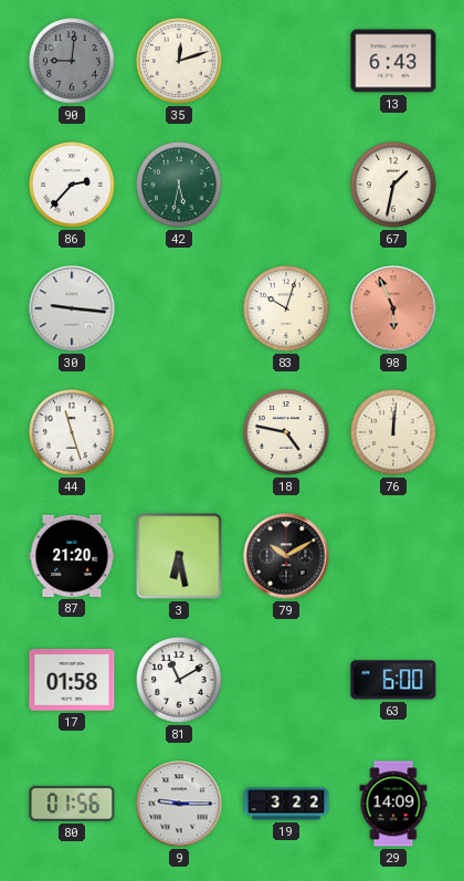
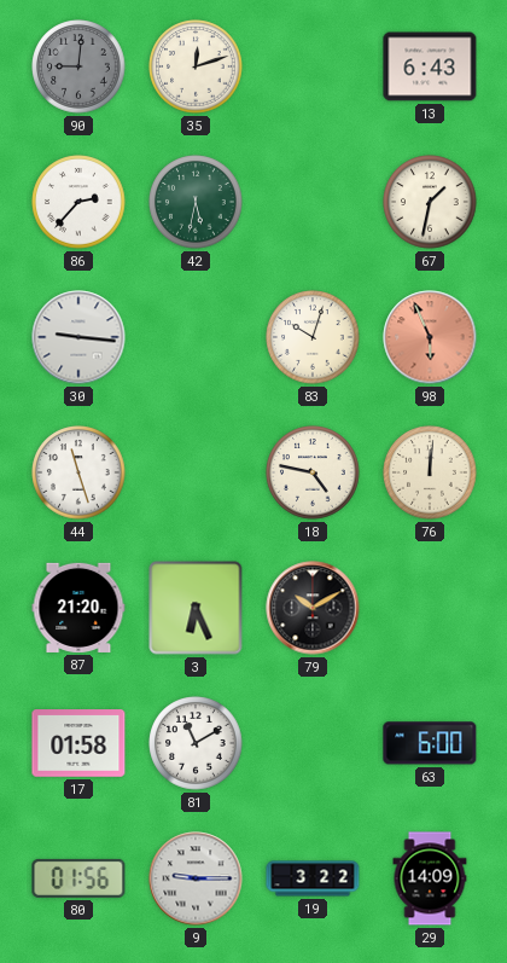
3: 6:28 -> 6:26 (196, 608)
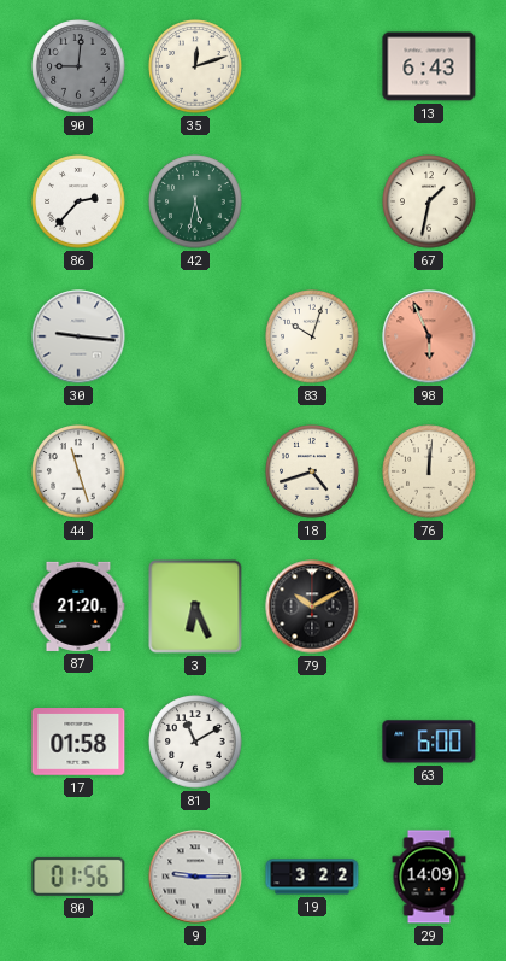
18: 4:47 -> 4:42 (312, 471)
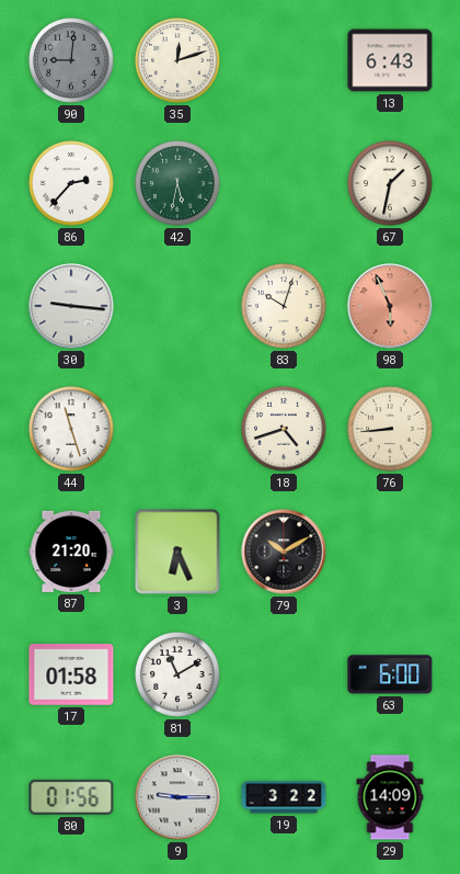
76: 12:01 -> 8:44 (390, 429)
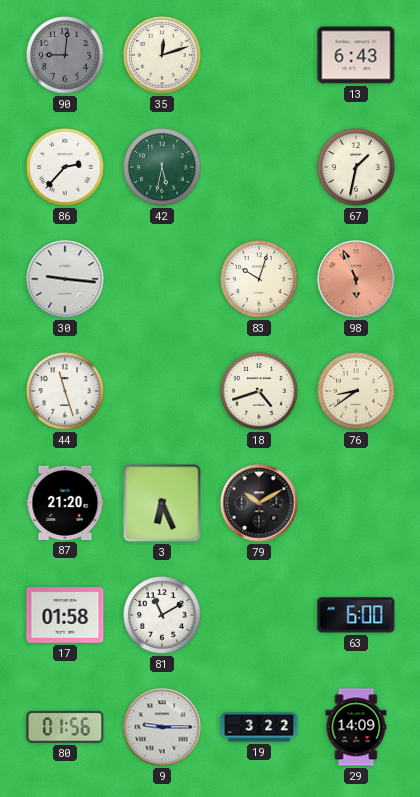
76: 8:44 -> 8:39 (356, 391)
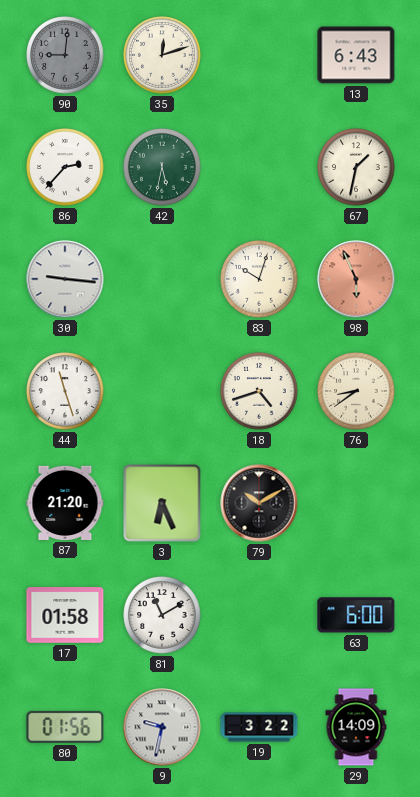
9: 9:15 -> 9:32 (162, 727)
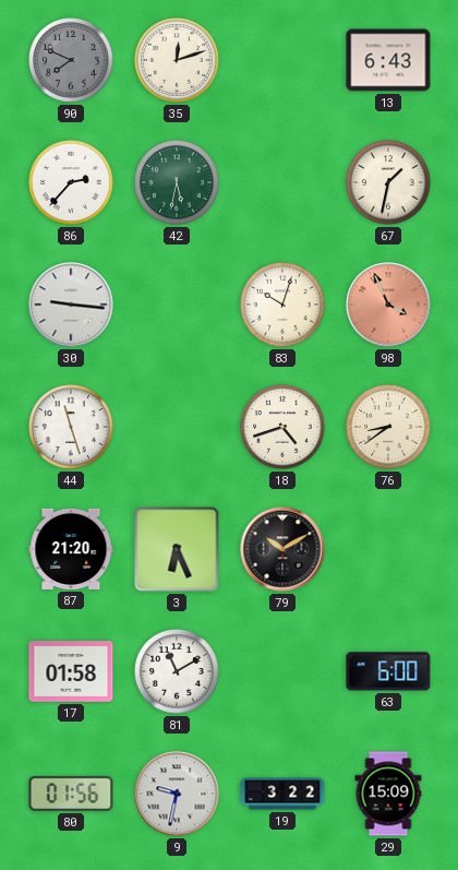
90: 9:01 -> 7:49 (71, 60)
98: 5:56 -> 3:56 (388, 305)
29: 14:09 -> 15:09 (388, 794)
